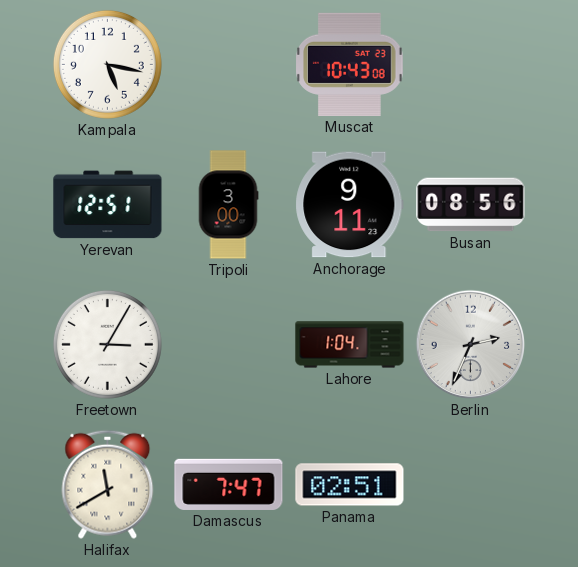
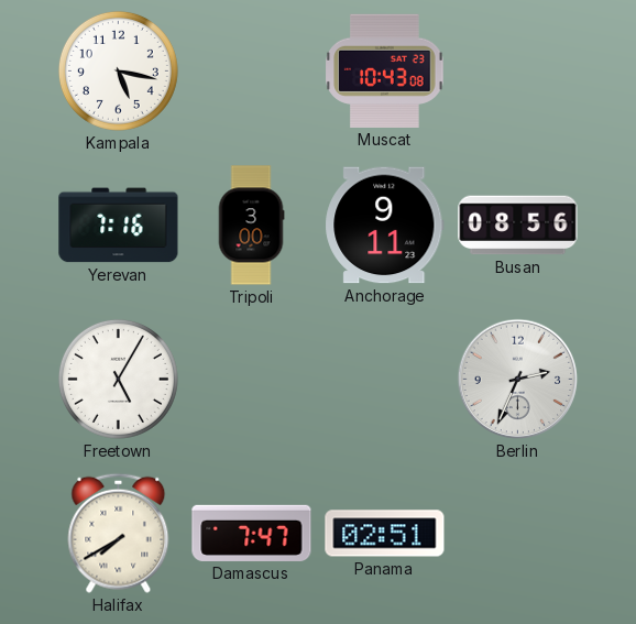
Yerevan: 12:51 -> 7:16 (119, 226)
Freetown: 3:05 -> 5:05 (118, 379)
Lahore: 1:04 -> none (350, 345)
Halifax: 11:40 -> 7:40 (119, 533)
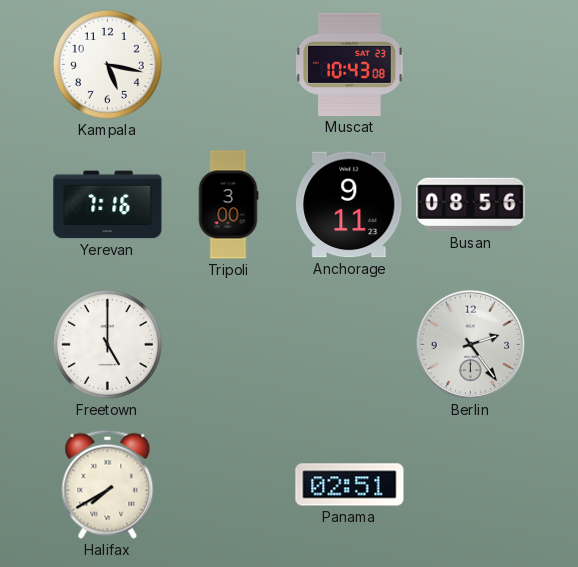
Freetown: 5:05 -> 5:00 (107, 344)
Berlin: 2:34 -> 2:24 (471, 345)
Damascus: 7:47 -> none (252, 533)
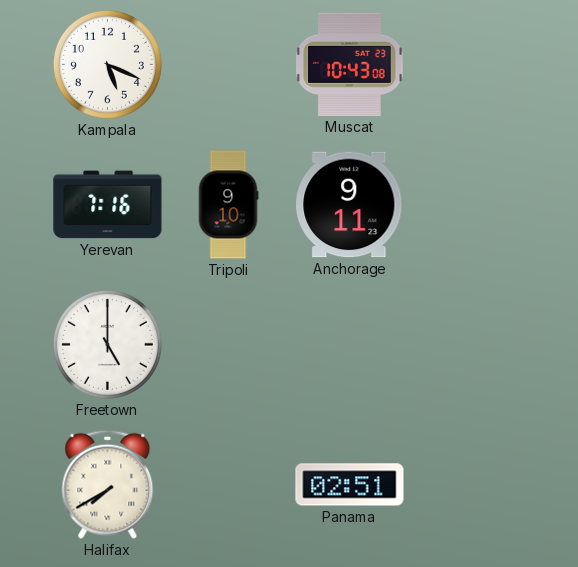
Kampala: 5:17 -> 5:19 (107, 64)
Tripoli: 3:00 -> 9:10 (228, 205)
Busan: 08:56 -> none (471, 205)
Berlin: 2:24 -> none (471, 345)
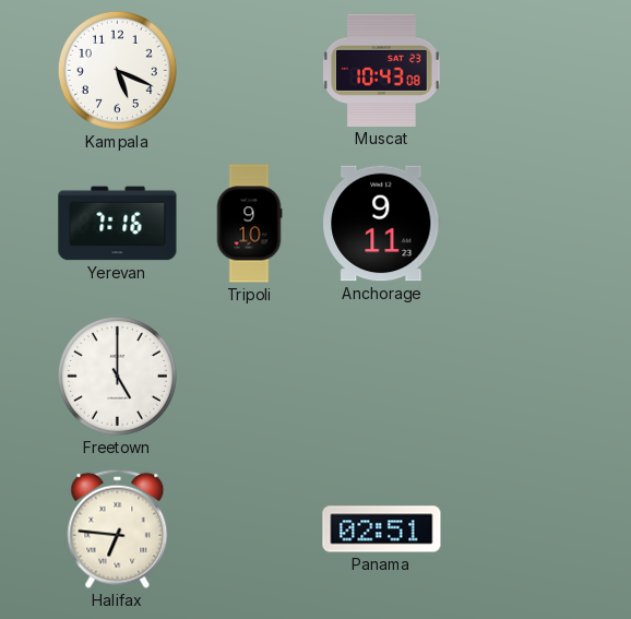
Halifax: 7:40 -> 6:46 (118, 528)
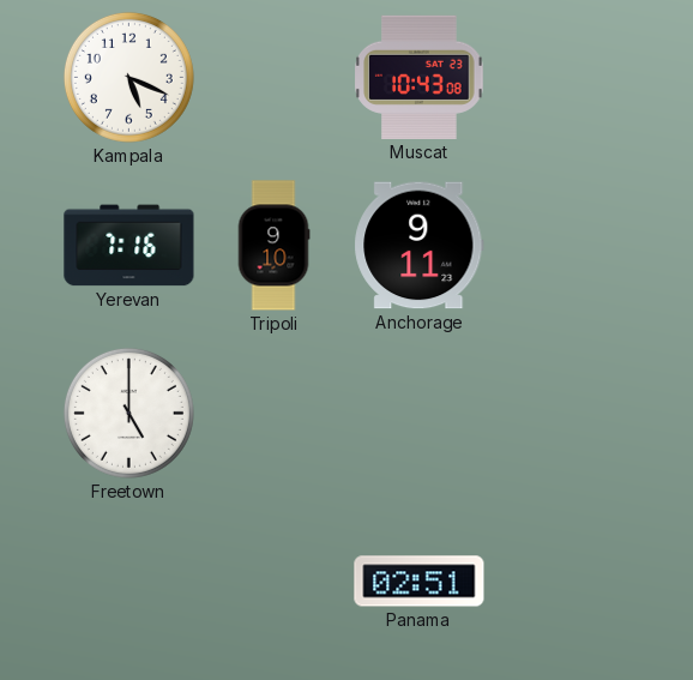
Halifax: 6:46 -> none (118, 528)
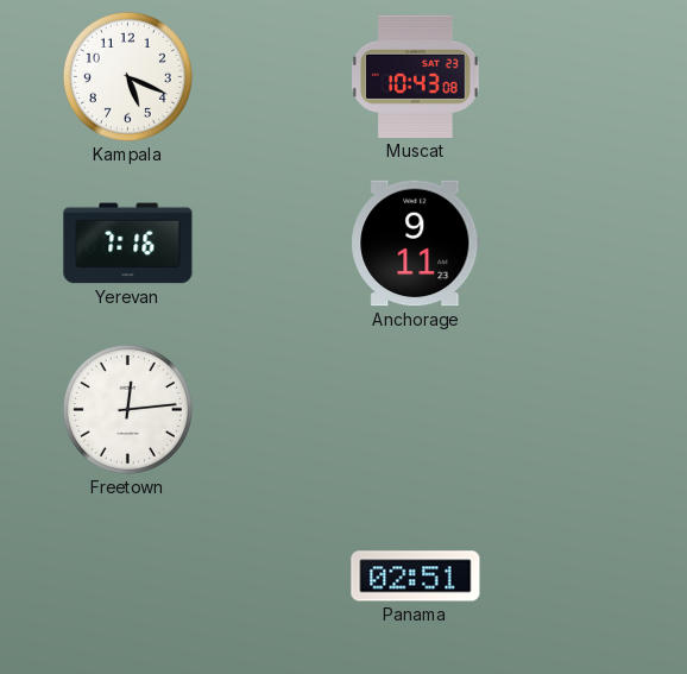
Tripoli: 9:10 -> none (273, 246)
Freetown: 5:00 -> 12:14 (127, 409)
